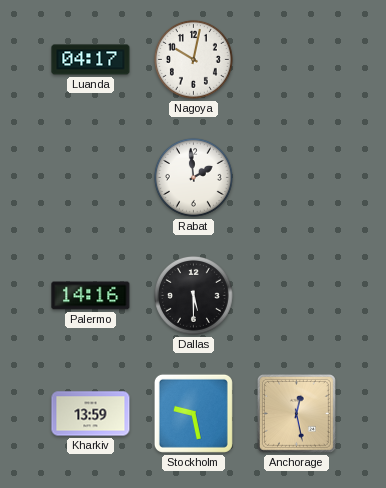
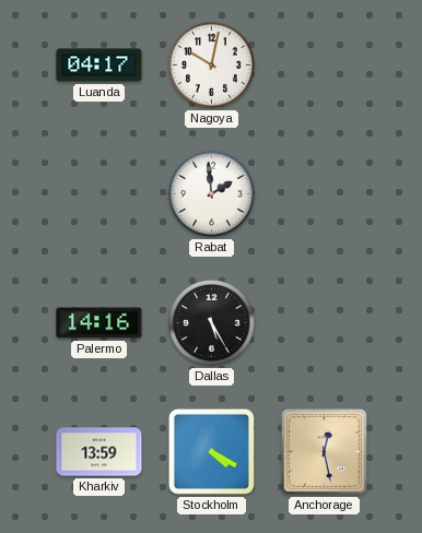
Dallas: 5:30 -> 5:25 (211, 322)
Stockholm: 9:28 -> 4:20 (211, 451)
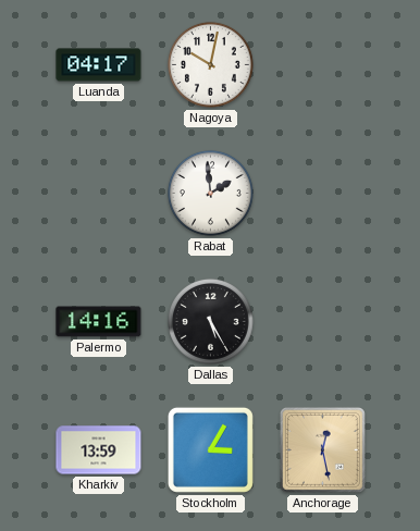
Stockholm: 4:20 -> 3:05 (210, 449)
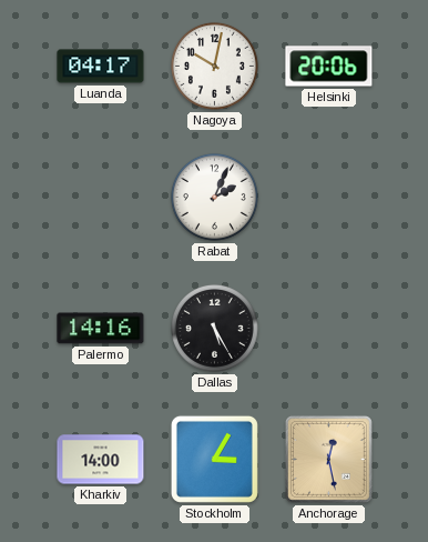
Helsinki: none -> 20:06 (329, 67)
Rabat: 1:59 -> 2:04 (214, 197)
Kharkiv: 13:59 -> 14:00 (101, 460)
